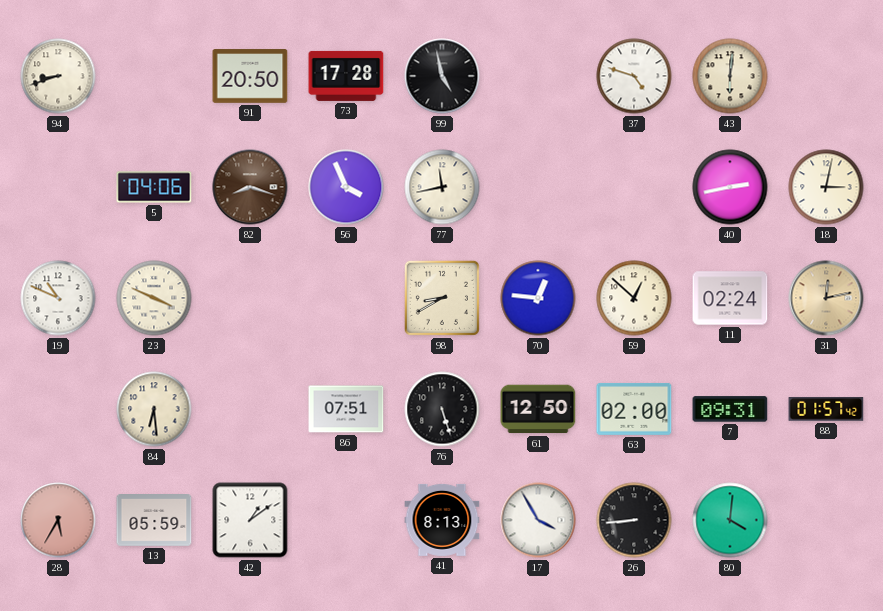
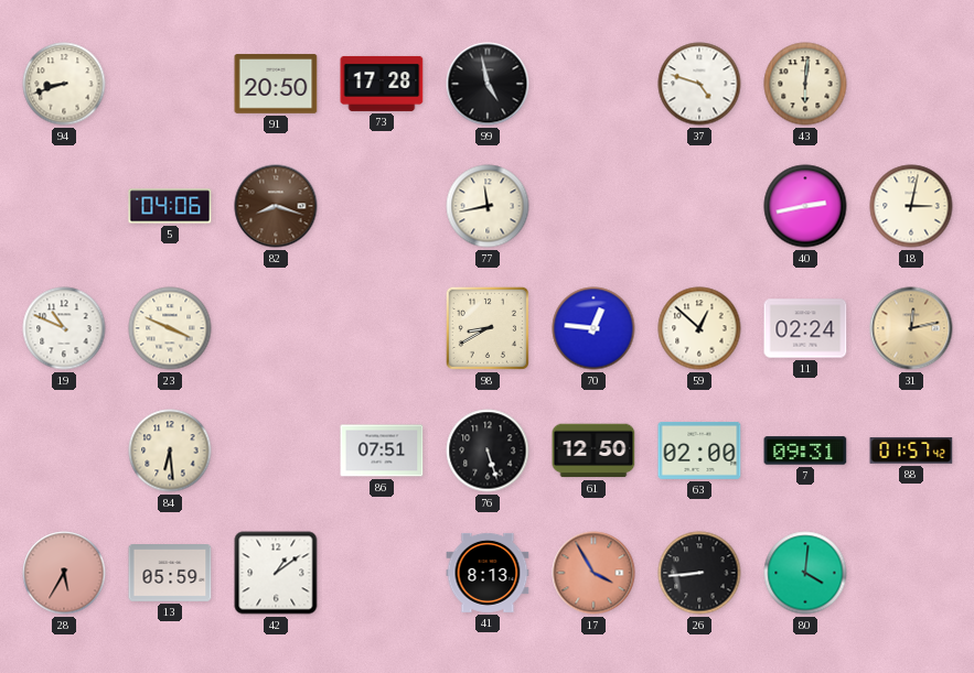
56: 3:56 -> none (346, 187)
17 dial: white -> salmon (593, 573)
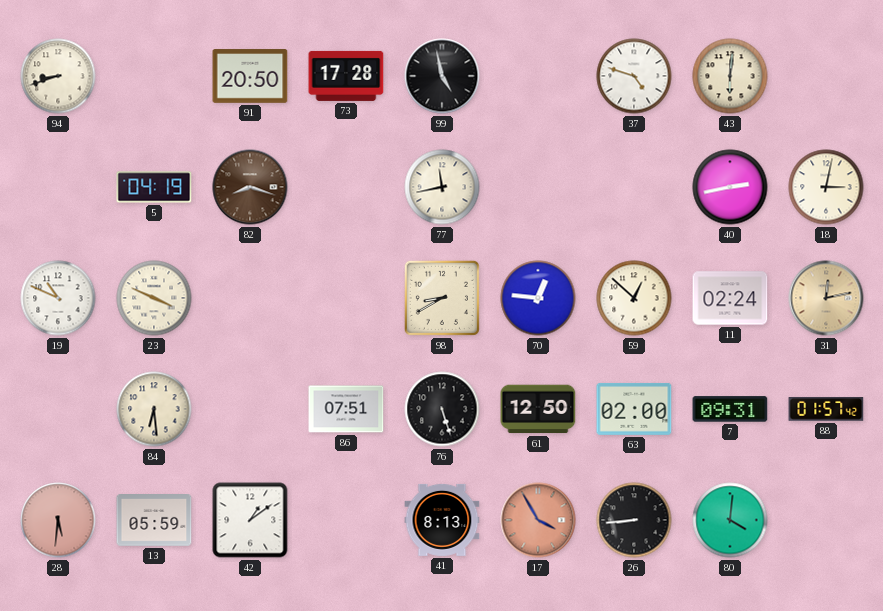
5: 04:06 -> 04:19 (154, 187)
28: 5:35 -> 5:31 (58, 520)
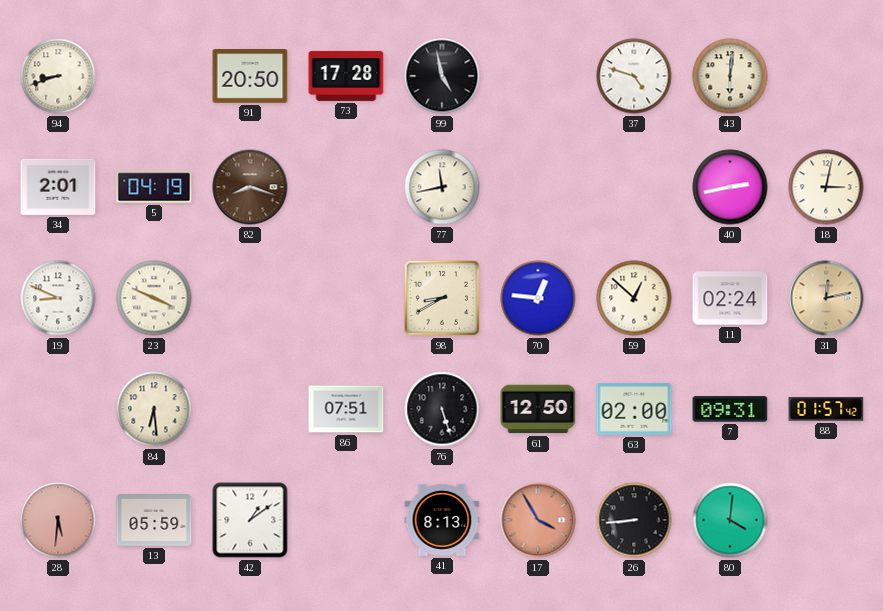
34: none -> 2:01 (58, 187)
19: 10:49 -> 8:49 (58, 298)
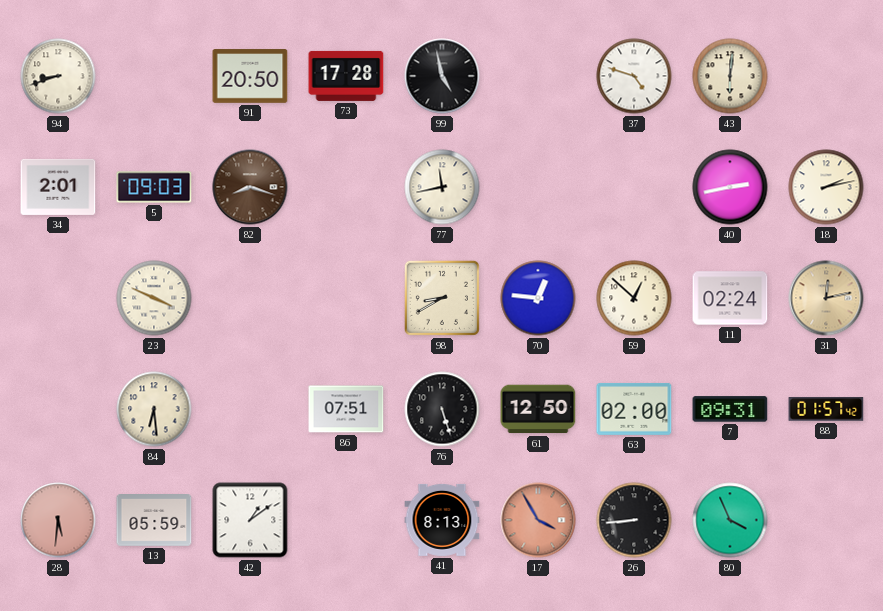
5: 04:19 -> 09:03 (154, 187)
18: 3:02 -> 2:13 (826, 187)
19: 8:49 -> none (58, 298)
80: 4:01 -> 3:56 (730, 520)
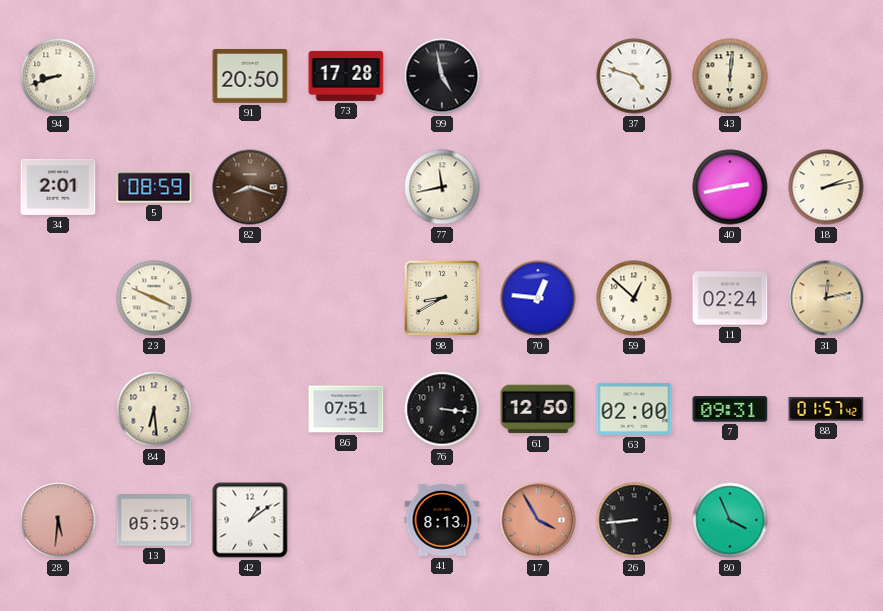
5: 09:03 -> 08:59 (154, 187)
76: 5:27 -> 3:16 (442, 409)
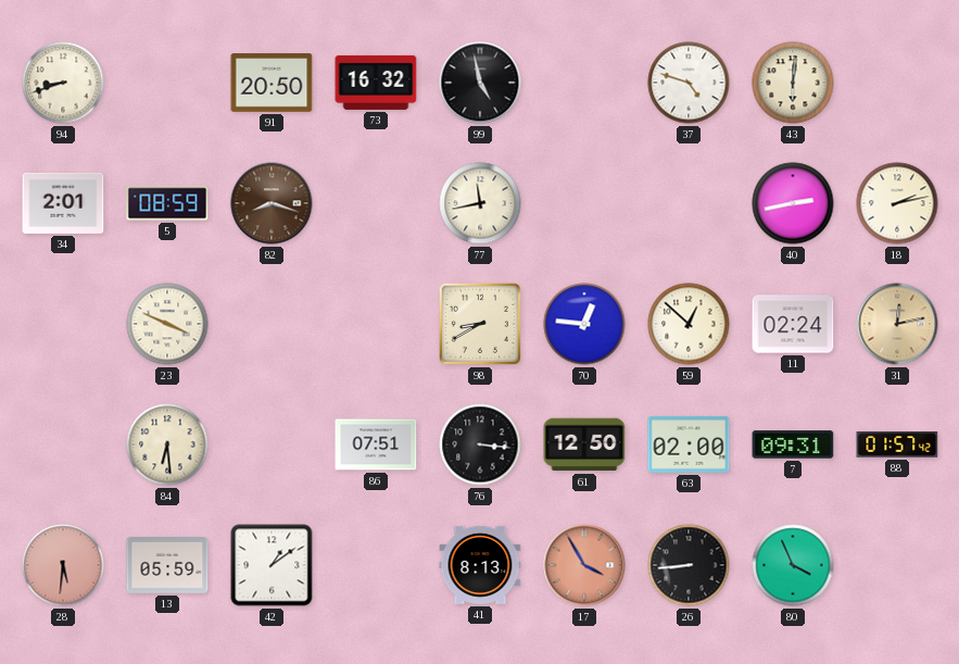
73: 17:28 -> 16:32 (376, 83)
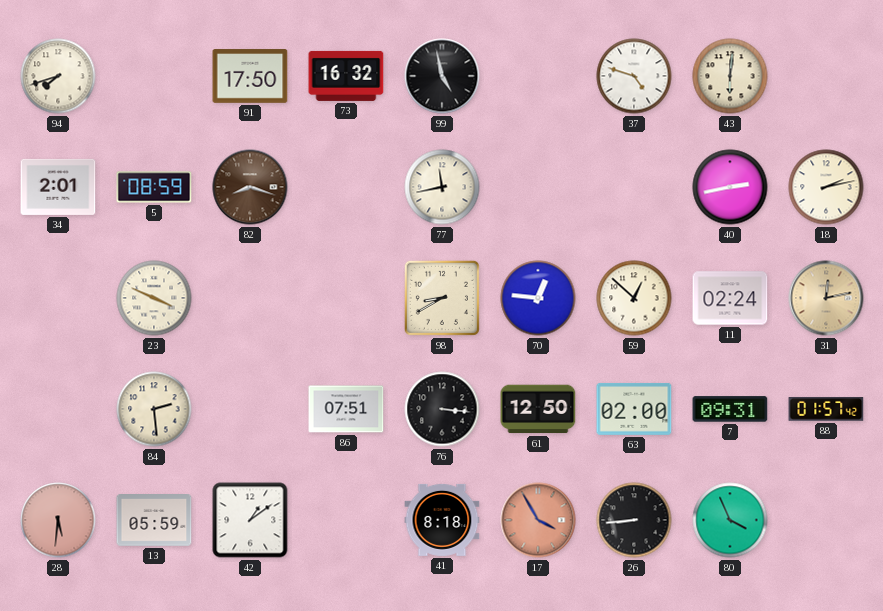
94: 8:42 -> 7:42 (58, 76)
91: 20:50 -> 17:50 (250, 76)
84: 6:29 -> 2:29 (154, 409)
41: 8:13 -> 8:18 (442, 520)
